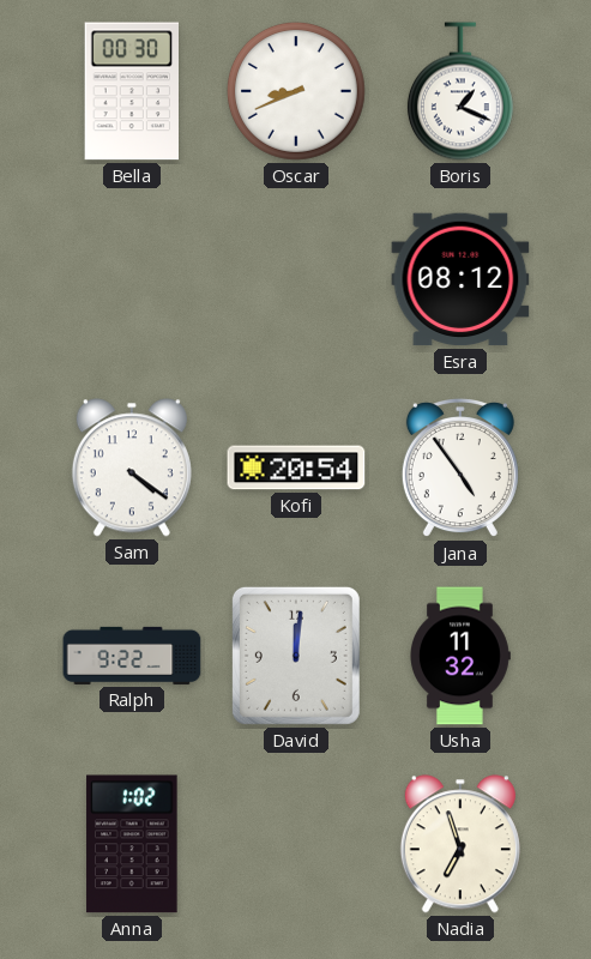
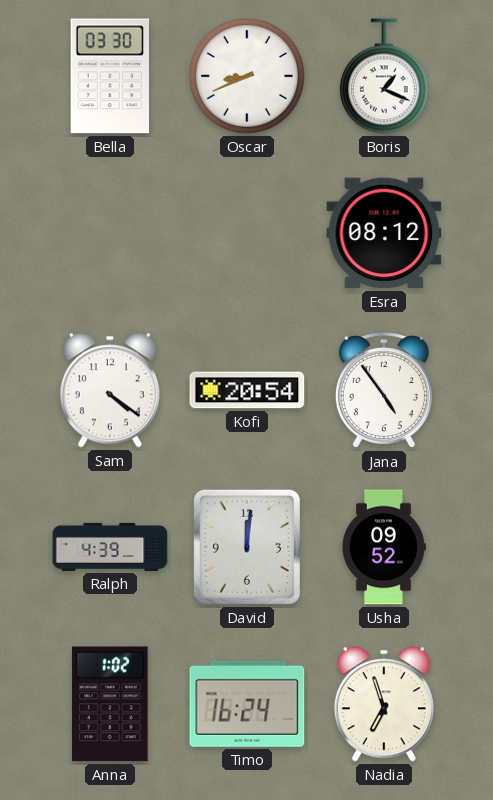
Bella: 00:30 -> 03:30 (110, 76)
Ralph: 9:22 -> 4:39 (110, 547)
Usha: 11:32 -> 09:52 (384, 547)
Timo: none -> 16:24 (247, 704)
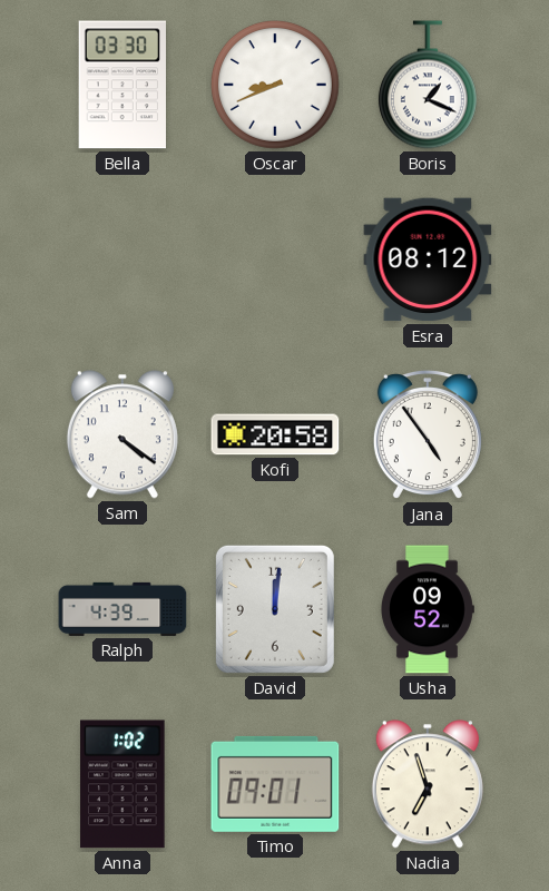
Kofi: 20:54 -> 20:58 (275, 434)
Timo: 16:24 -> 09:01 (275, 784)
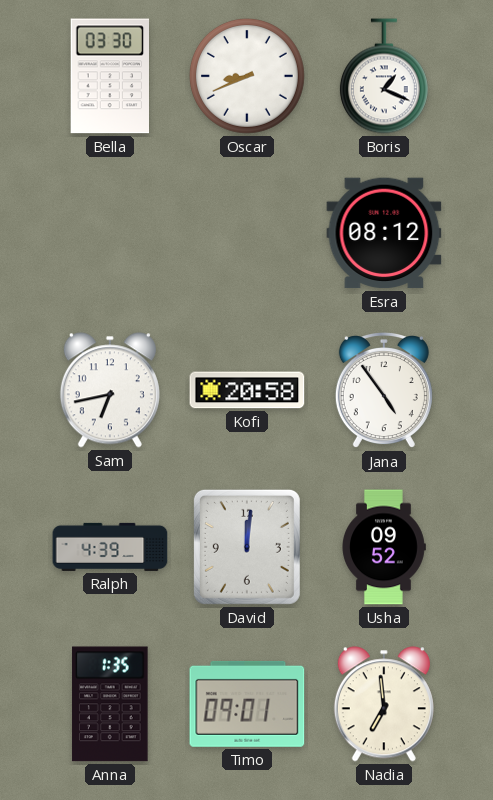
Sam: 4:21 -> 6:43 (110, 390)
Anna: 1:02 -> 1:35 (110, 704)
Nadia: 6:57 -> 6:59 (384, 704)
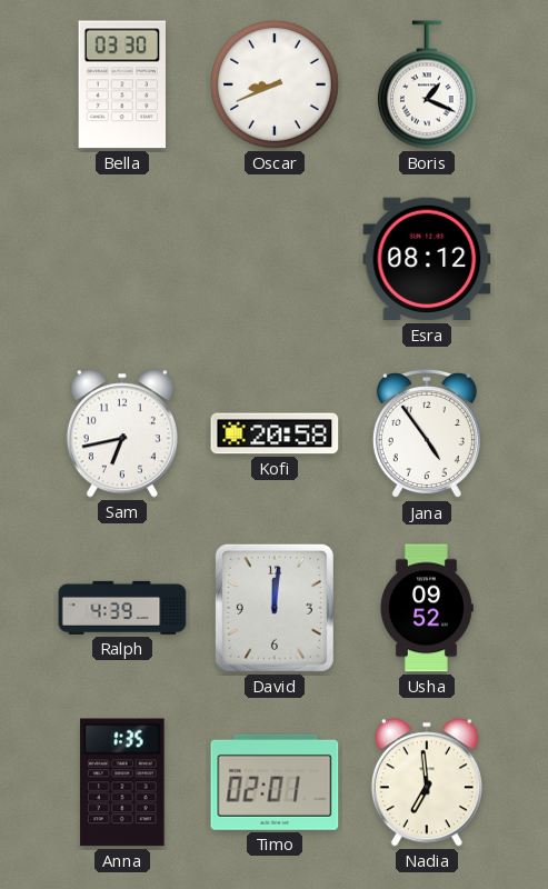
Timo: 09:01 -> 02:01 (275, 782)
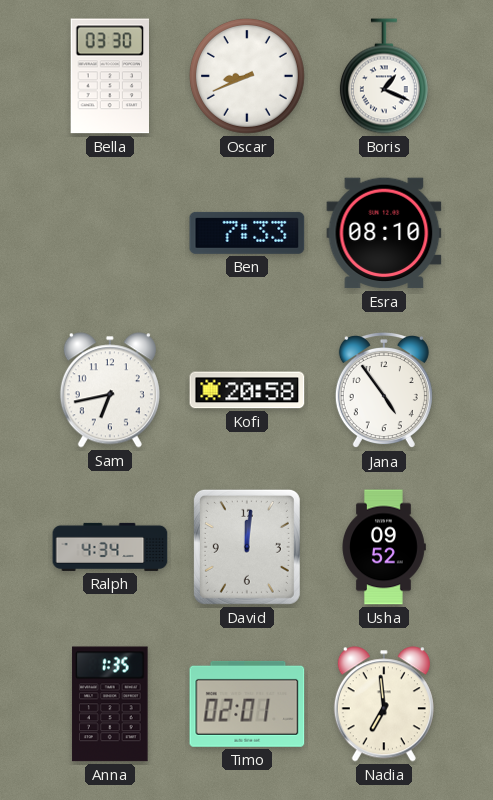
Ben: none -> 7:33 (247, 233)
Esra: 08:12 -> 08:10 (384, 233)
Ralph: 4:39 -> 4:34 (110, 547)
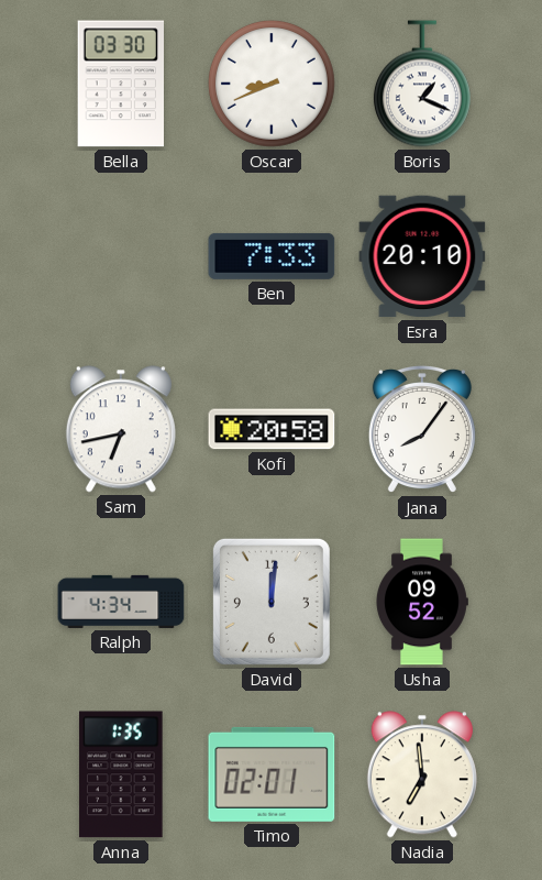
Esra: 08:10 -> 20:10 (422, 256)
Jana: 4:54 -> 8:06 (422, 430)
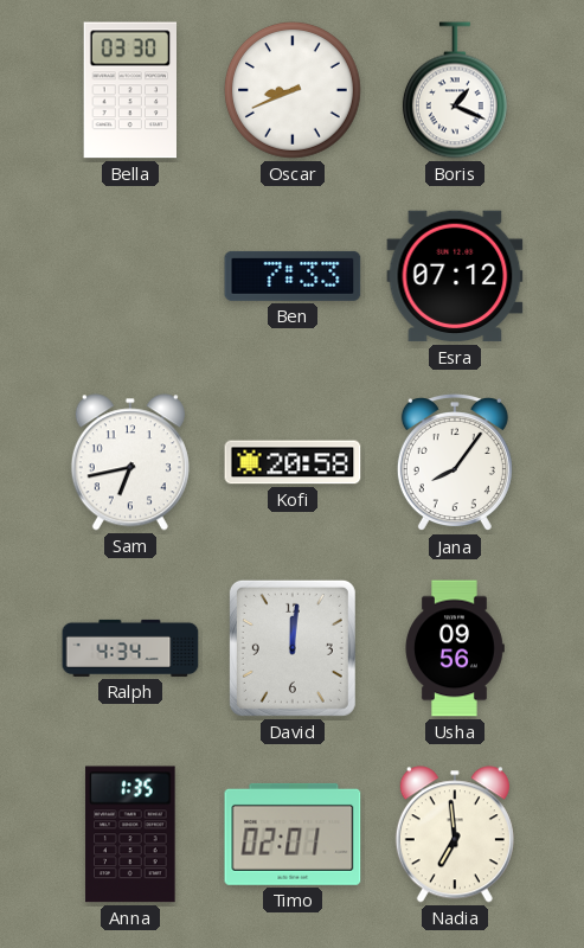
Esra: 20:10 -> 07:12 (455, 276)
Usha: 09:52 -> 09:56 (455, 648)
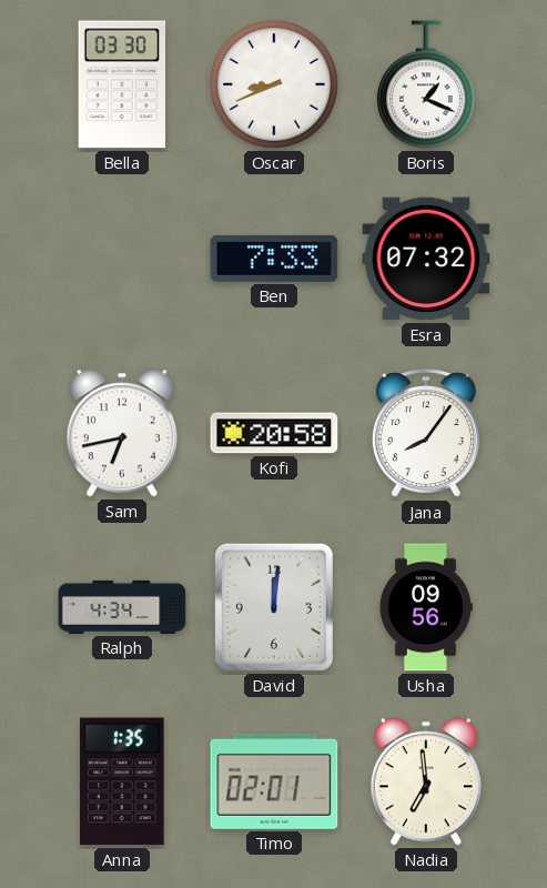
Esra: 07:12 -> 07:32 (426, 259)
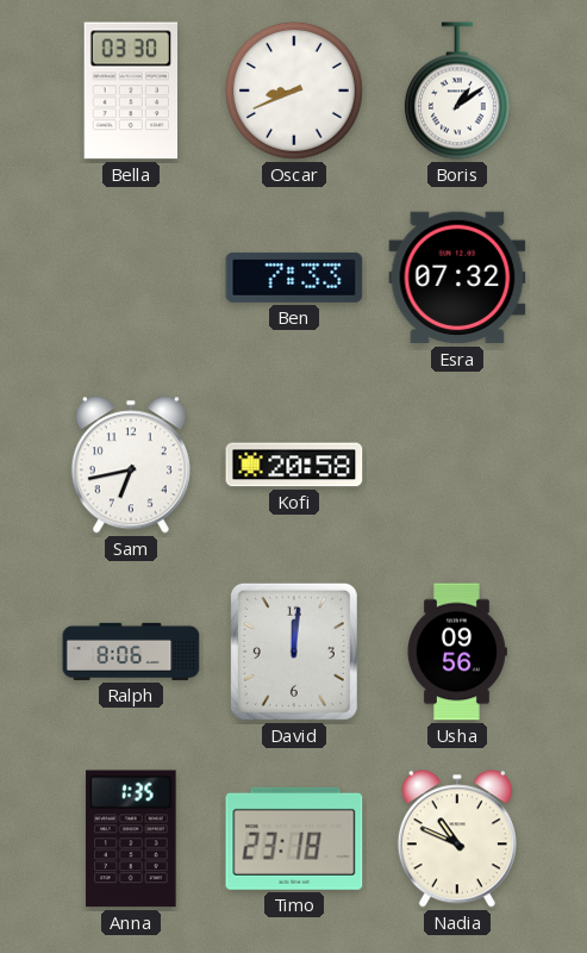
Boris: 1:19 -> 1:09 (457, 91)
Jana: 8:06 -> none (426, 434)
Ralph: 4:34 -> 8:06 (131, 652)
Timo: 02:01 -> 23:18 (294, 839)
Nadia: 6:59 -> 10:49 (457, 839)
